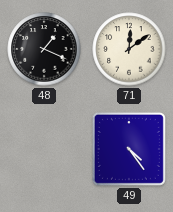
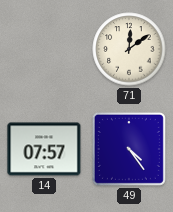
48: 1:19 -> none (44, 49)
14: none -> 07:57 (44, 149)
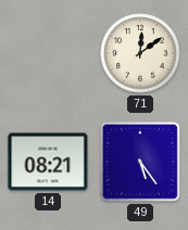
14: 07:57 -> 08:21 (48, 162)
49: 4:24 -> 5:24 (140, 162)
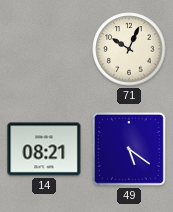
71: 12:09 -> 10:04 (129, 49)
49: 5:24 -> 5:21 (129, 149)
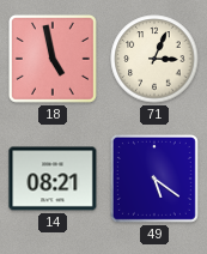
18: none -> 4:58 (53, 59)
71: 10:04 -> 3:04 (154, 59)
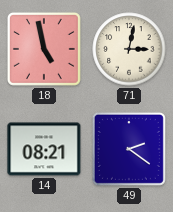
71: 3:04 -> 3:02 (129, 49)
49: 5:21 -> 2:21 (129, 149)
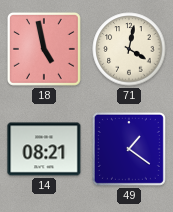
71: 3:02 -> 4:02 (129, 49)
49: 2:21 -> 1:21 (129, 149)
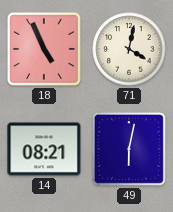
18: 4:58 -> 4:56 (44, 49)
49: 1:21 -> 6:02 (129, 149)
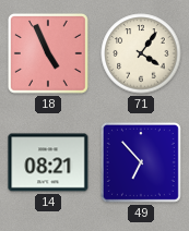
71: 4:02 -> 4:06 (141, 53)
49: 6:02 -> 6:53 (141, 162)
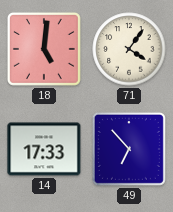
18: 4:56 -> 5:01 (44, 49)
14: 08:21 -> 17:33 (44, 149)
